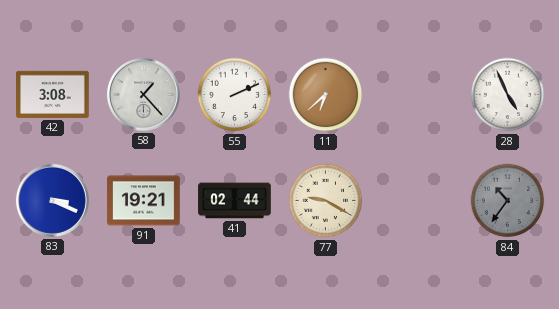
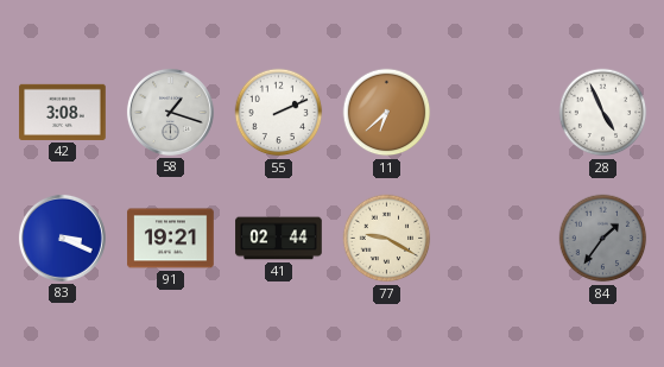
58: 1:23 -> 1:18 (170, 112)
84: 10:36 -> 1:36 (603, 239)
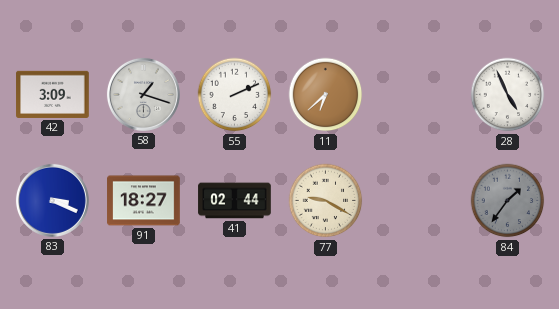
42: 3:08 -> 3:09 (53, 94)
91: 19:21 -> 18:27 (144, 201)
